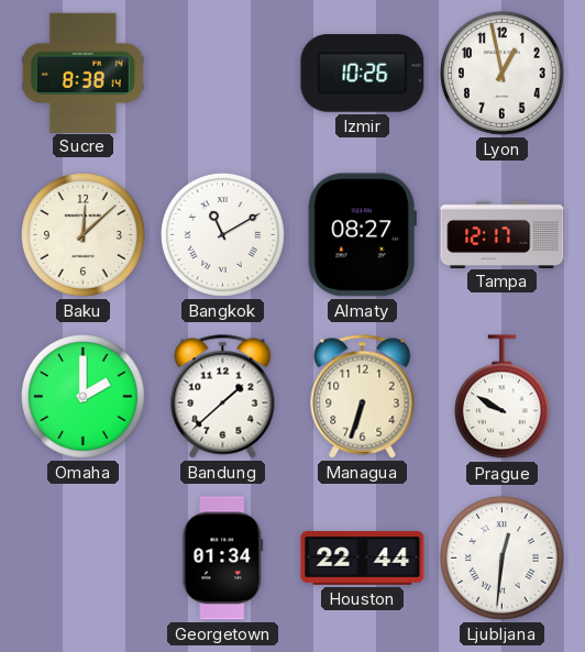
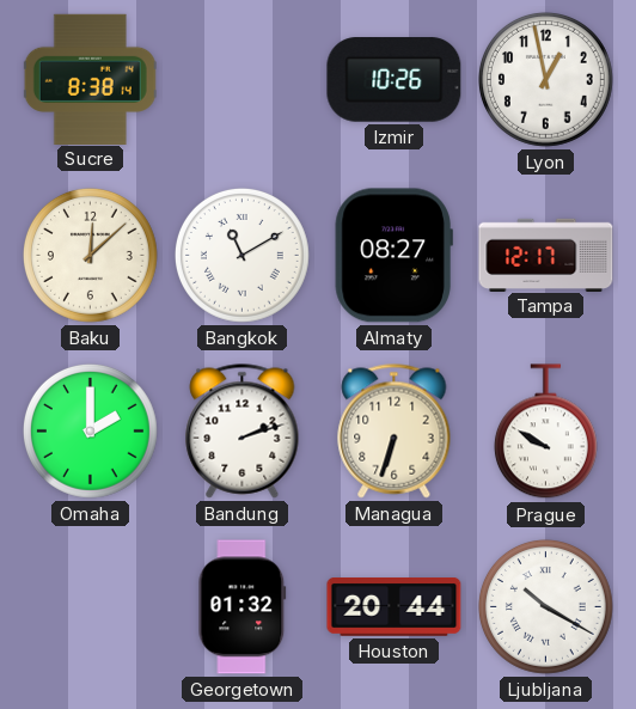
Bandung: 1:38 -> 2:12 (243, 432)
Georgetown: 01:34 -> 01:32 (243, 607)
Houston: 22:44 -> 20:44 (395, 607)
Ljubljana: 12:31 -> 10:20 (545, 606)
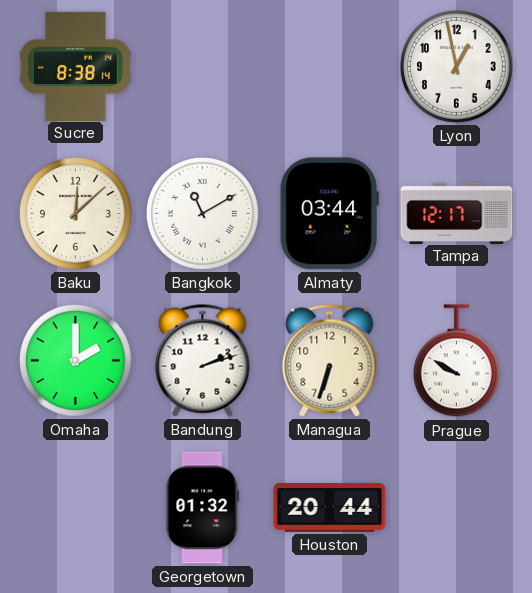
Izmir: 10:26 -> none (395, 80)
Almaty: 08:27 -> 03:44 (329, 214)
Ljubljana: 10:20 -> none (545, 606)
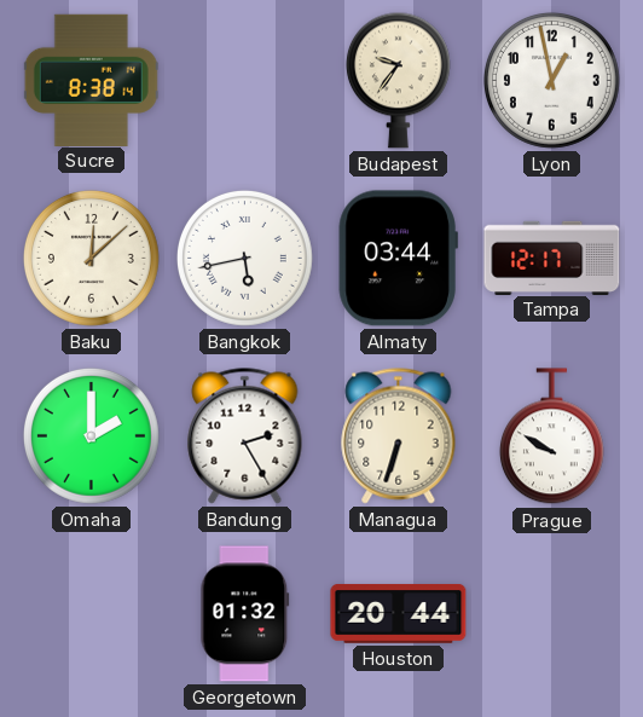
Budapest: none -> 9:36 (398, 80)
Bangkok: 11:10 -> 5:43 (244, 258)
Bandung: 2:12 -> 2:25 (245, 436)
